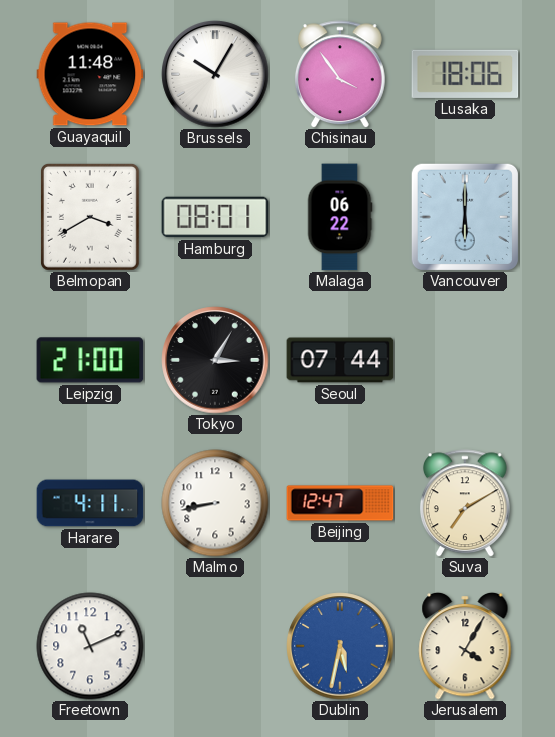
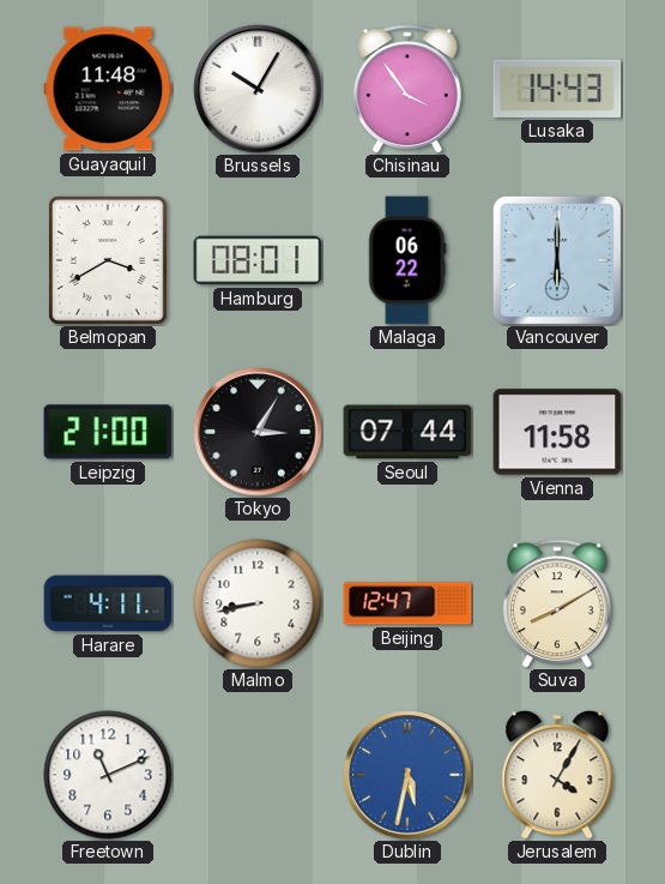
Lusaka: 18:06 -> 14:43 (557, 89)
Vienna: none -> 11:58 (557, 432)
Suva: 7:10 -> 8:10 (557, 603)
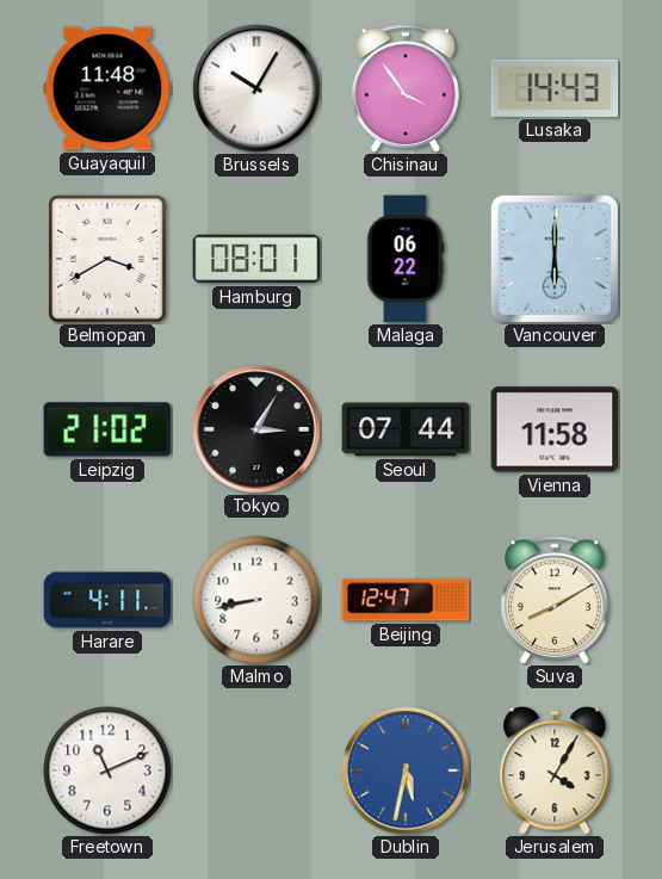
Leipzig: 21:00 -> 21:02 (107, 429)
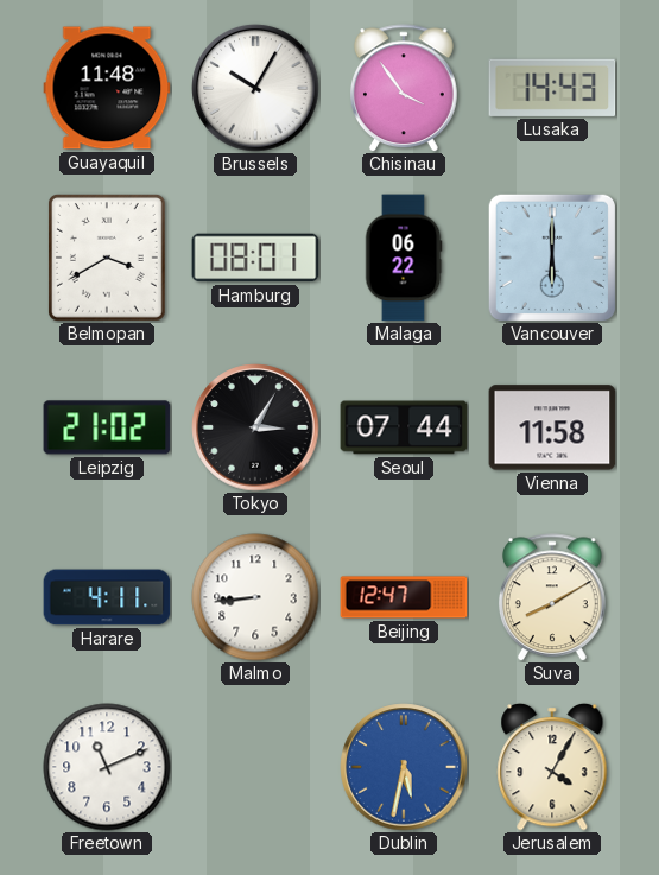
Malmo: 8:43 -> 8:44 (255, 597)
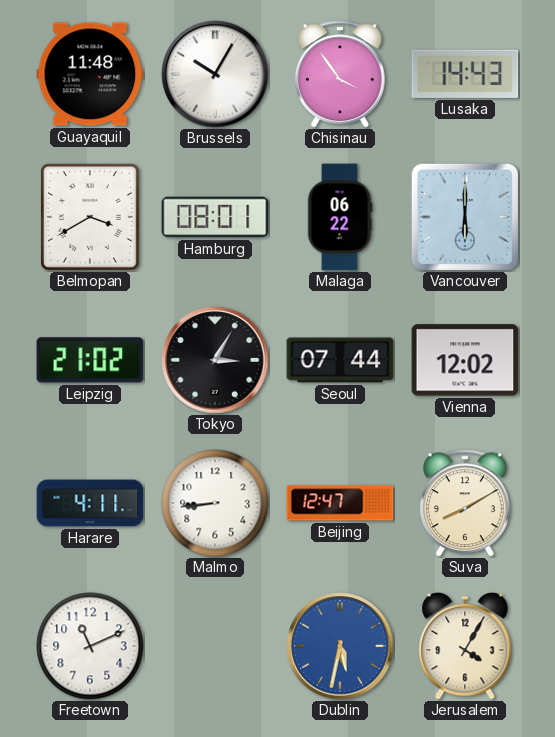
Vienna: 11:58 -> 12:02 (465, 360)
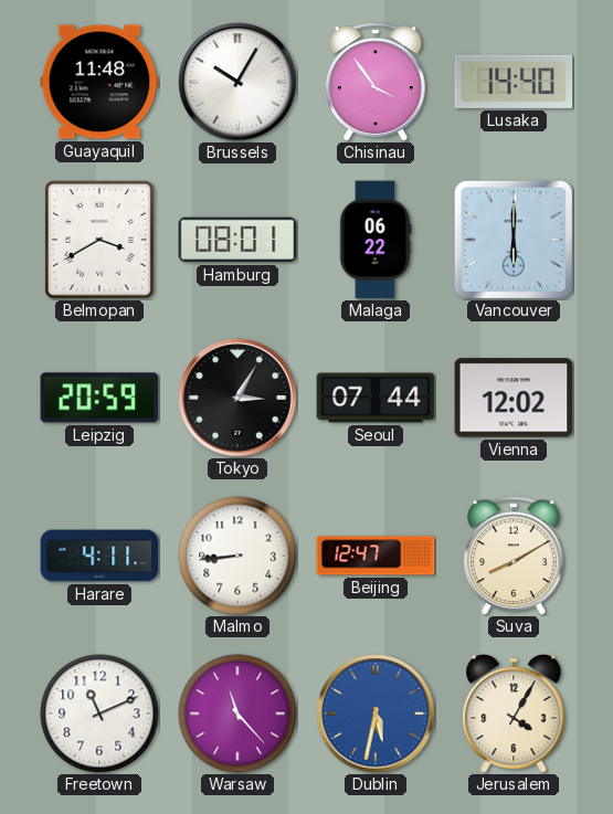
Lusaka: 14:43 -> 14:40 (514, 82)
Leipzig: 21:02 -> 20:59 (99, 398)
Warsaw: none -> 11:23 (237, 713)
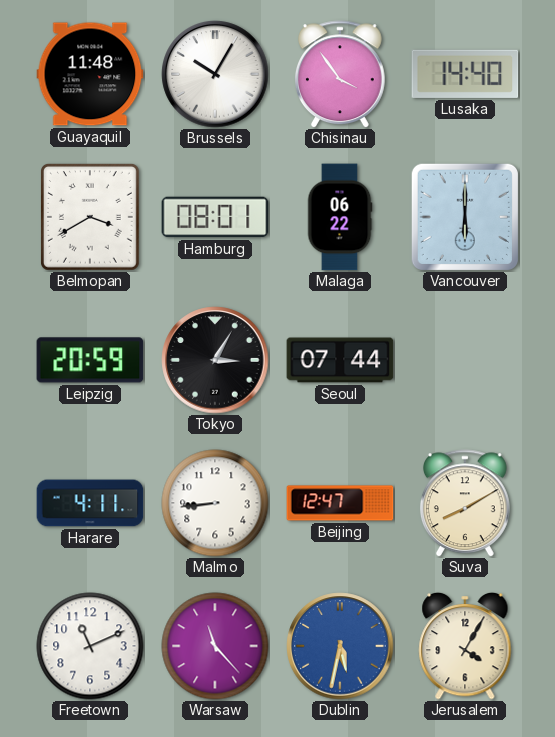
Vienna: 12:02 -> none (514, 398)
